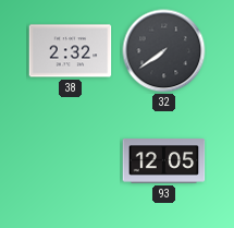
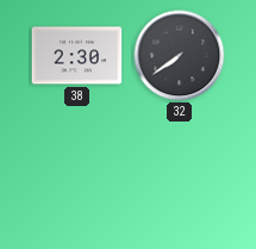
38: 2:32 -> 2:30 (77, 56)
93: 12:05 -> none (164, 161)
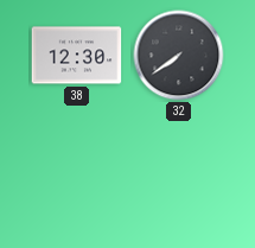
38: 2:30 -> 12:30 (77, 56)
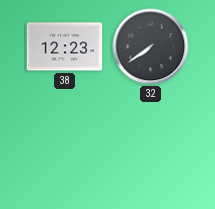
38: 12:30 -> 12:23 (65, 47)
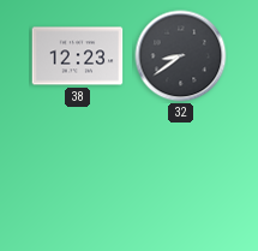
32: 7:39 -> 8:39 (181, 56)
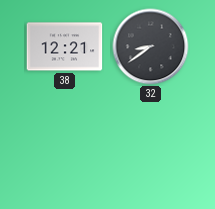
38: 12:23 -> 12:21 (65, 47)
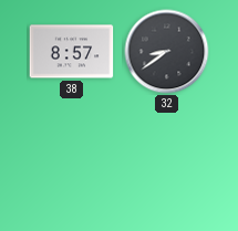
38: 12:21 -> 8:57 (72, 52)
